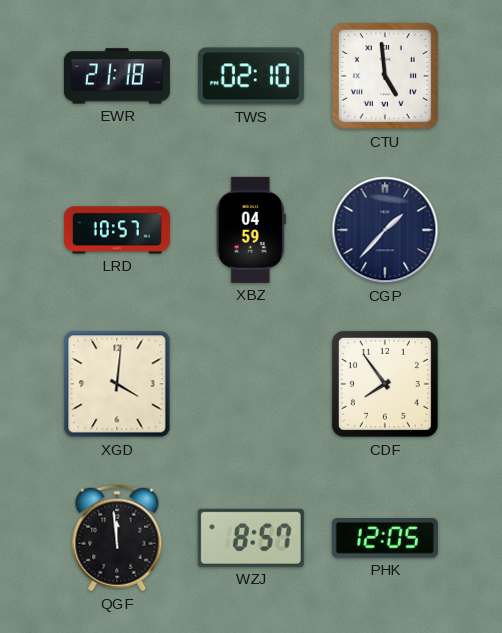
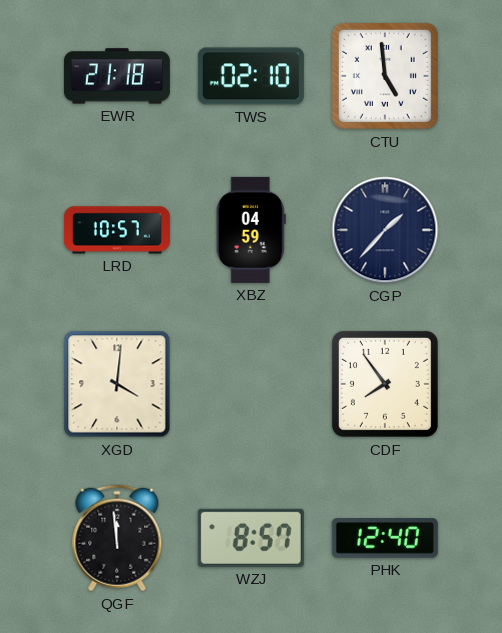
PHK: 12:05 -> 12:40 (385, 538)
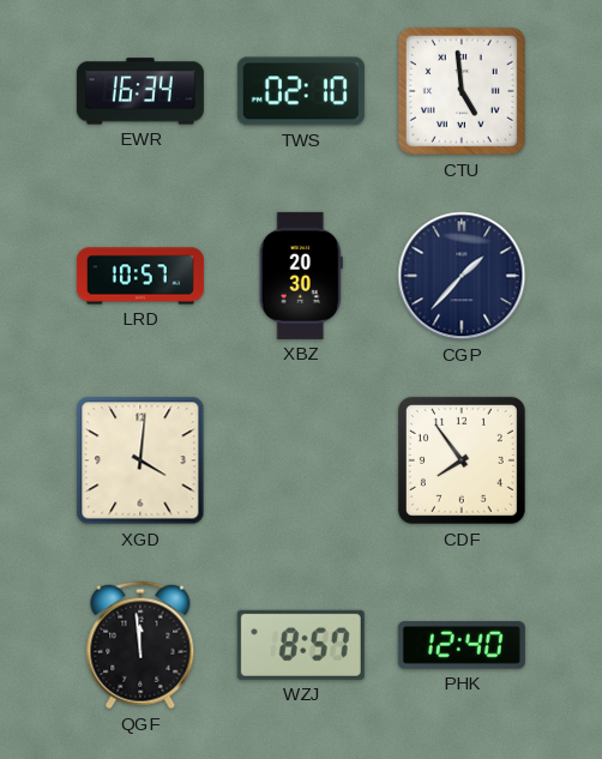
EWR: 21:18 -> 16:34 (140, 91)
XBZ: 04:59 -> 20:30 (301, 276)
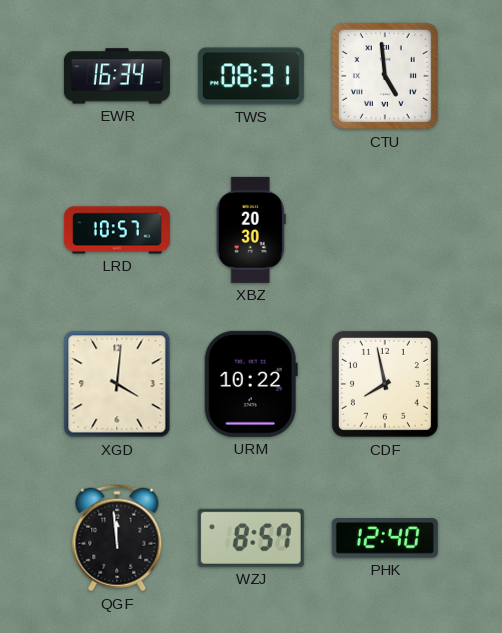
TWS: 02:10 -> 08:31 (251, 76)
CGP: 1:37 -> none (462, 276)
URM: none -> 10:22 (251, 384)
CDF: 7:54 -> 7:58 (385, 384)
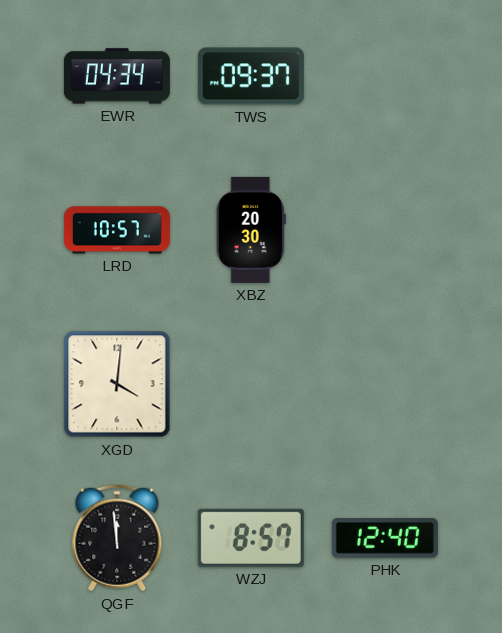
EWR: 16:34 -> 04:34 (117, 76)
TWS: 08:31 -> 09:37 (251, 76)
CTU: 4:59 -> none (385, 76)
URM: 10:22 -> none (251, 384)
CDF: 7:58 -> none (385, 384)
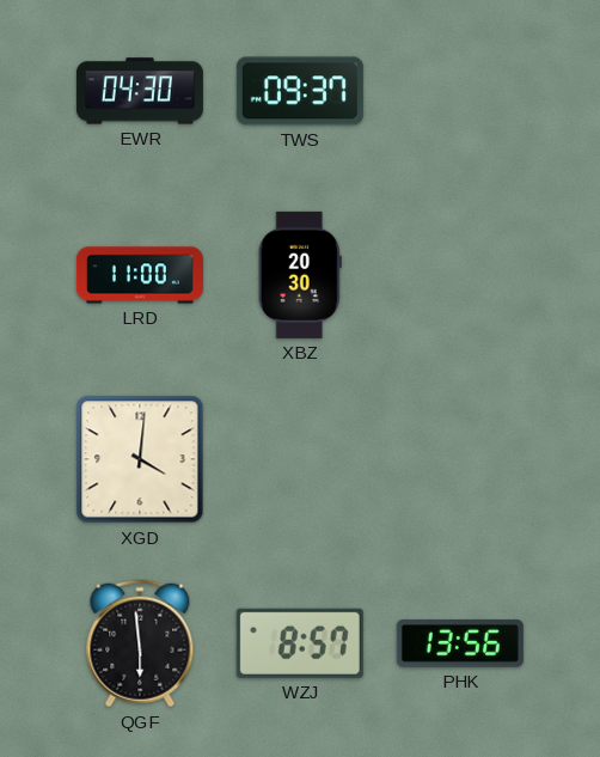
EWR: 04:34 -> 04:30 (140, 91)
LRD: 10:57 -> 11:00 (140, 275)
QGF: 11:59 -> 5:59 (140, 643)
PHK: 12:40 -> 13:56 (460, 643)
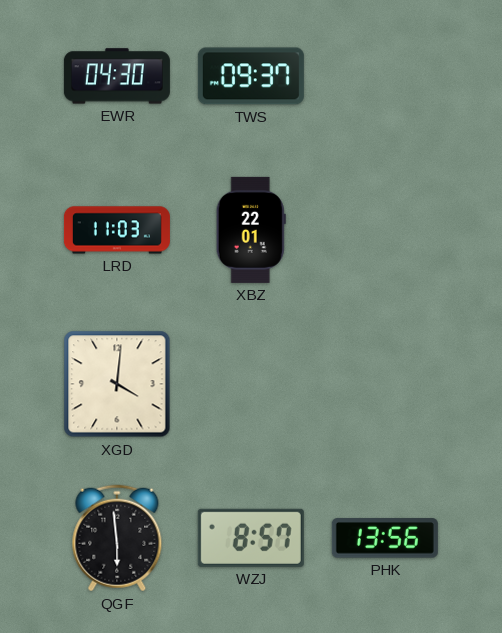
LRD: 11:00 -> 11:03 (117, 230)
XBZ: 20:30 -> 22:01 (251, 230)
